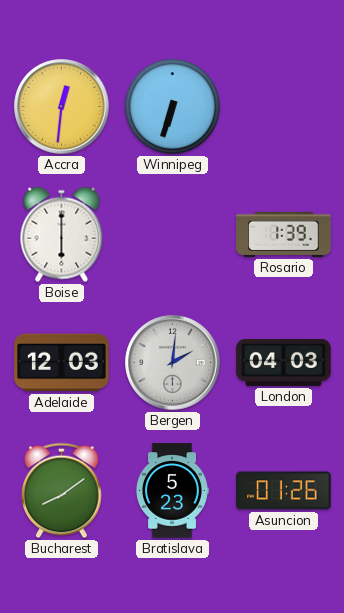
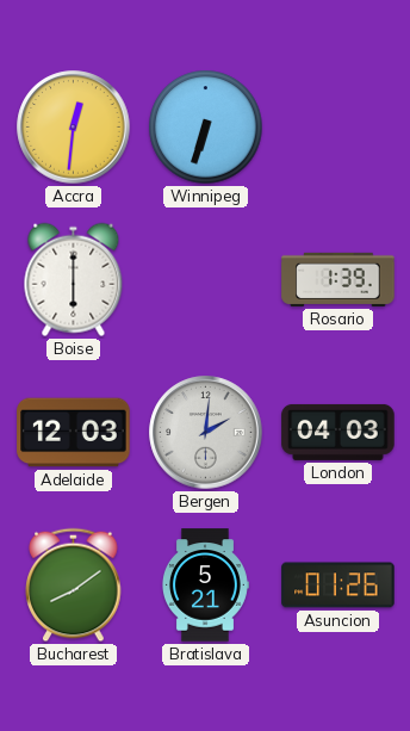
Bratislava: 5:23 -> 5:21 (205, 586)
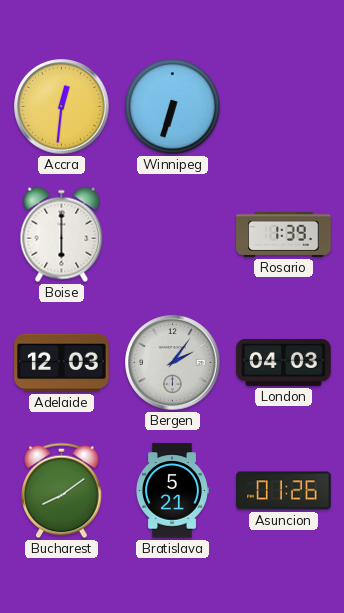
Bergen: 2:01 -> 2:06 (173, 363)
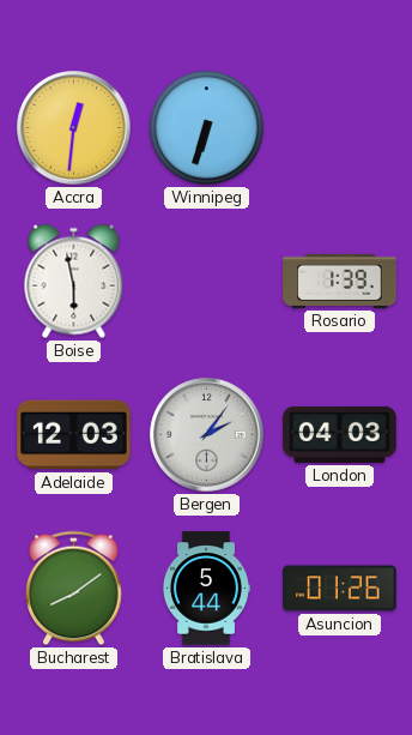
Boise: 6:00 -> 5:58 (74, 282)
Bratislava: 5:21 -> 5:44 (206, 589)
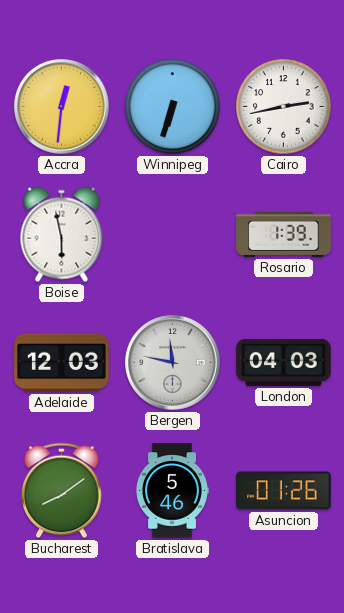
Cairo: none -> 2:43 (284, 107)
Bergen: 2:06 -> 11:47 (173, 363)
Bratislava: 5:44 -> 5:46 (172, 491)
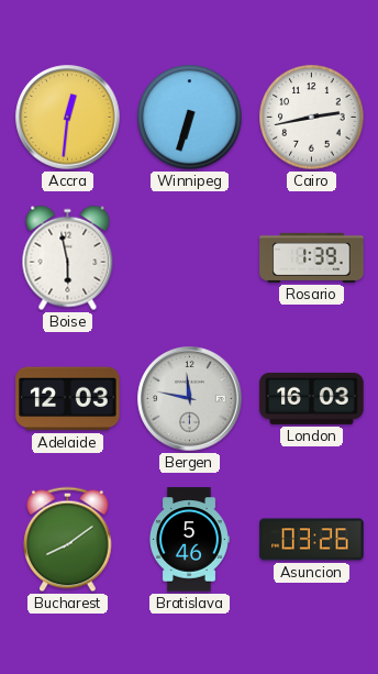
London: 04:03 -> 16:03 (312, 398)
Asuncion: 01:26 -> 03:26 (312, 540)
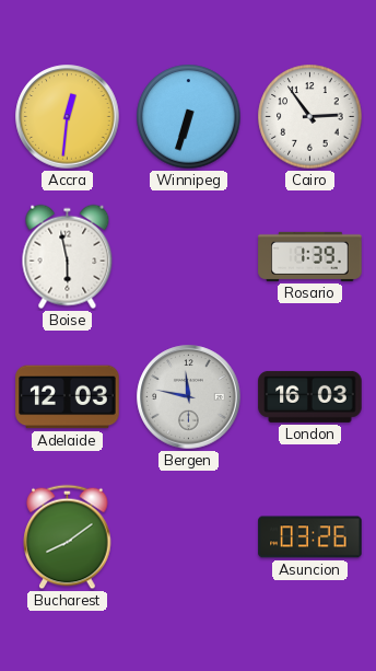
Cairo: 2:43 -> 2:54 (310, 117)
Bratislava: 5:46 -> none (189, 540)
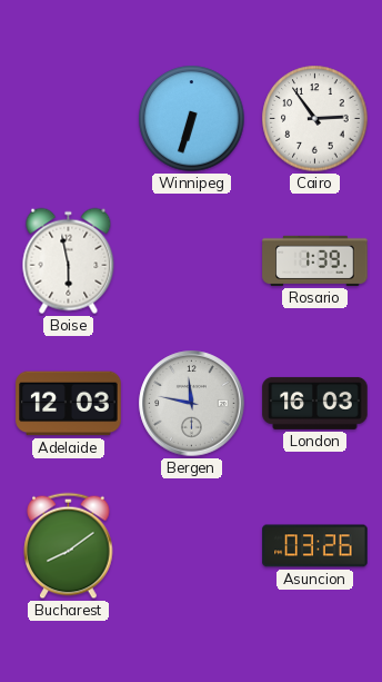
Accra: 12:31 -> none (68, 117)
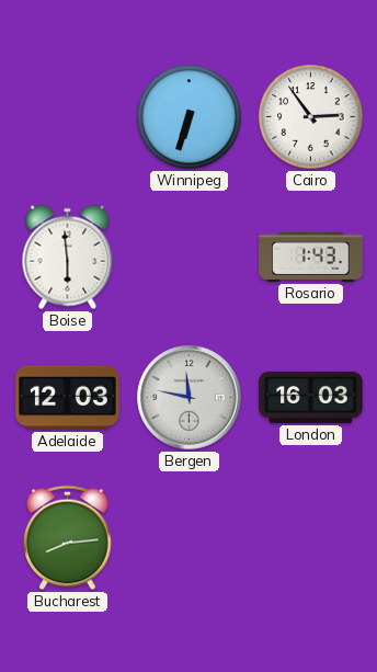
Boise: 5:58 -> 5:59 (68, 258)
Rosario: 1:39 -> 1:43 (311, 257)
Bucharest: 8:09 -> 8:14 (68, 538)
Asuncion: 03:26 -> none (315, 546)
